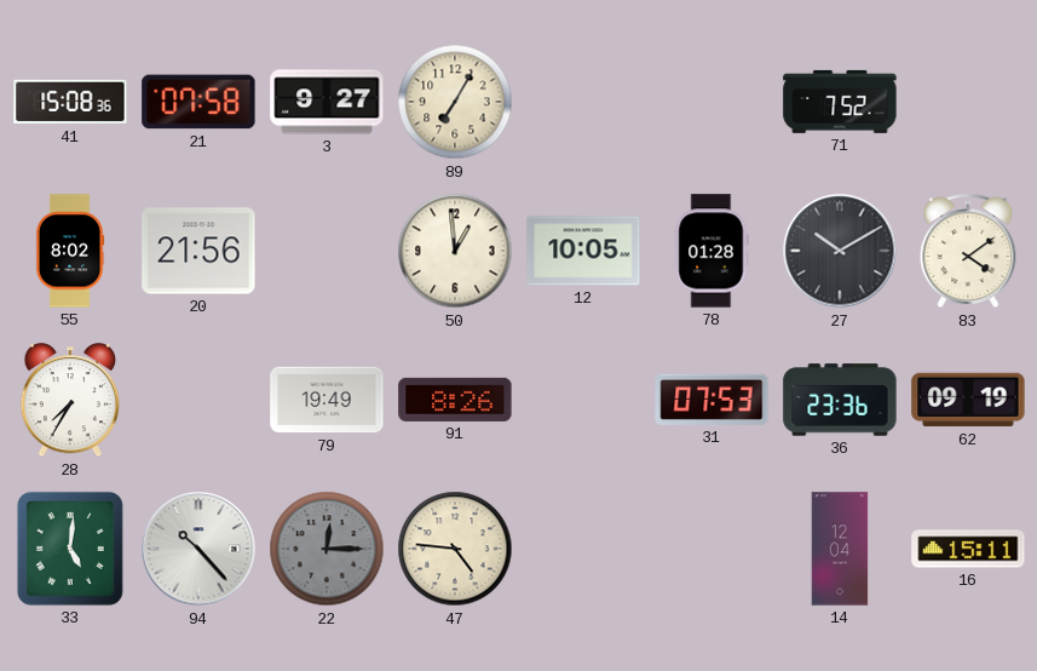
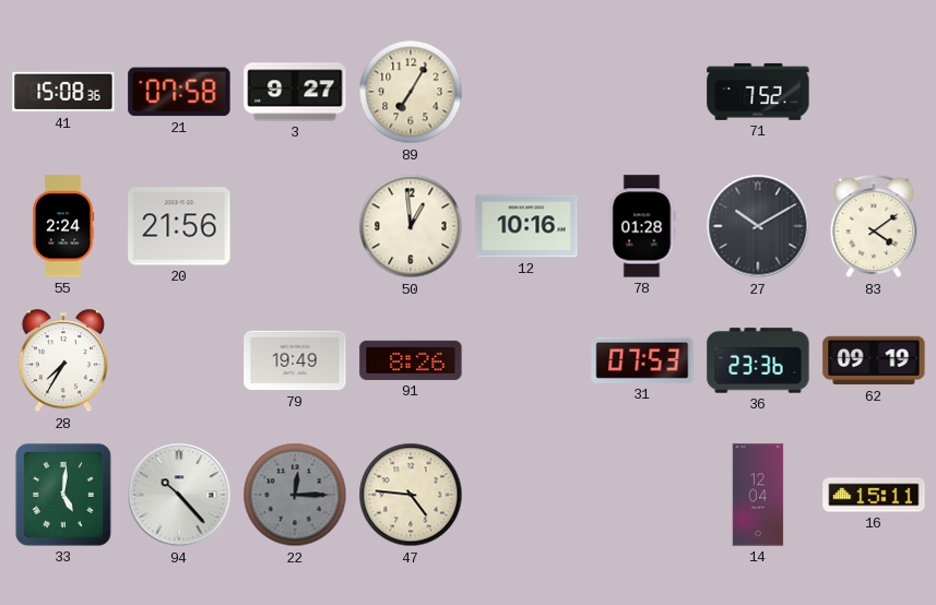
55: 8:02 -> 2:24 (63, 226)
12: 10:05 -> 10:16 (526, 226)
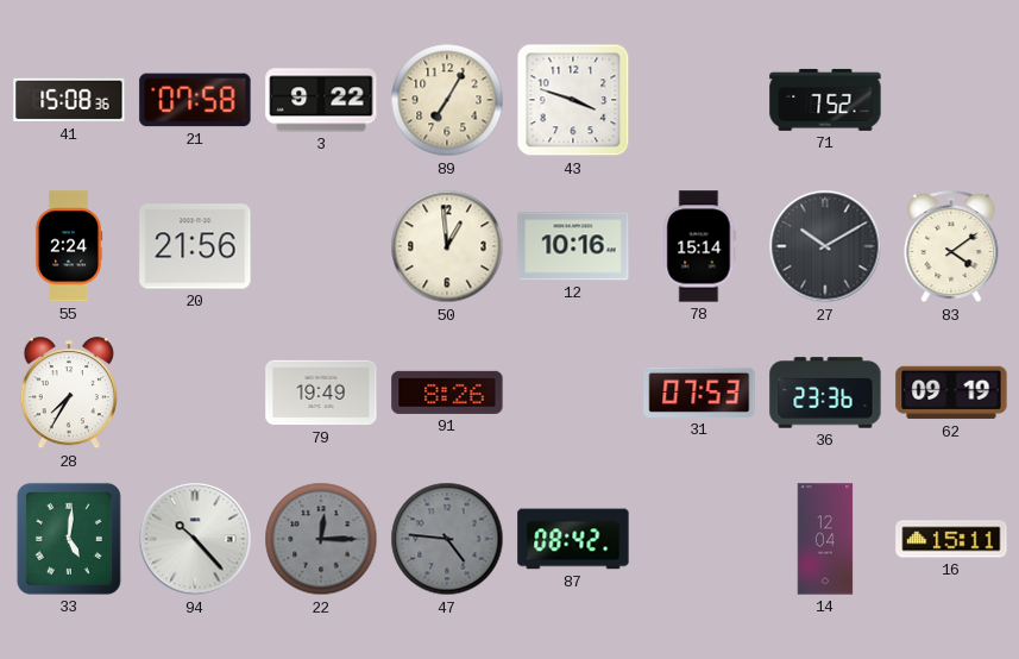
3: 9:27 -> 9:22 (321, 100)
43: none -> 3:48 (573, 100)
78: 01:28 -> 15:14 (699, 246)
47 dial: cream -> grey (447, 539)
87: none -> 08:42 (573, 539)
